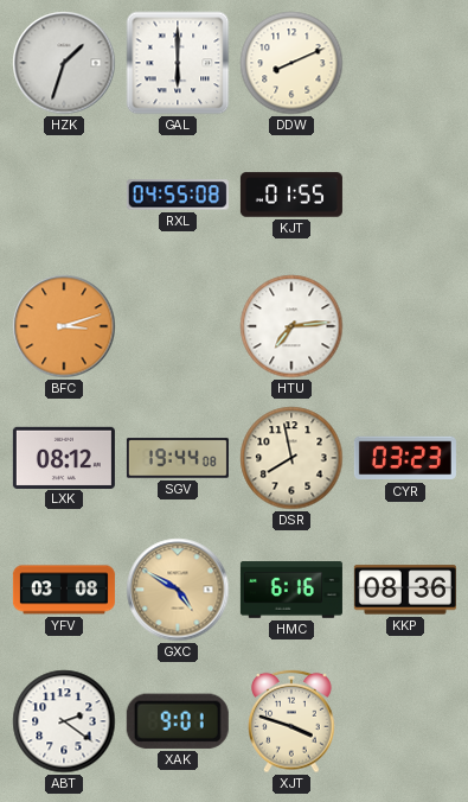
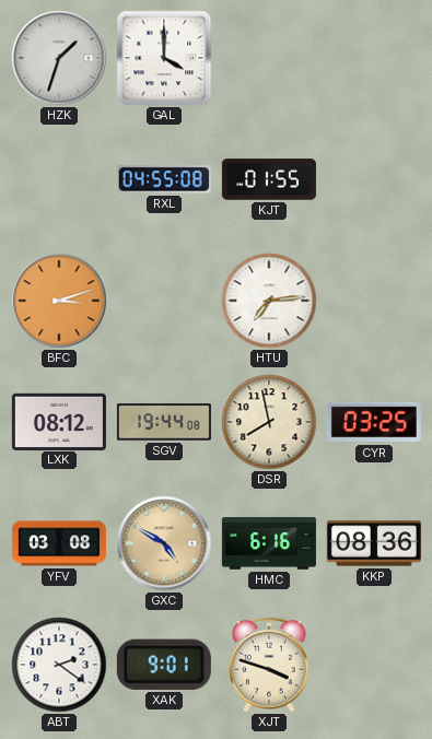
GAL: 6:00 -> 4:00 (164, 58)
DDW: 8:11 -> none (291, 63)
CYR: 03:23 -> 03:25 (374, 422)
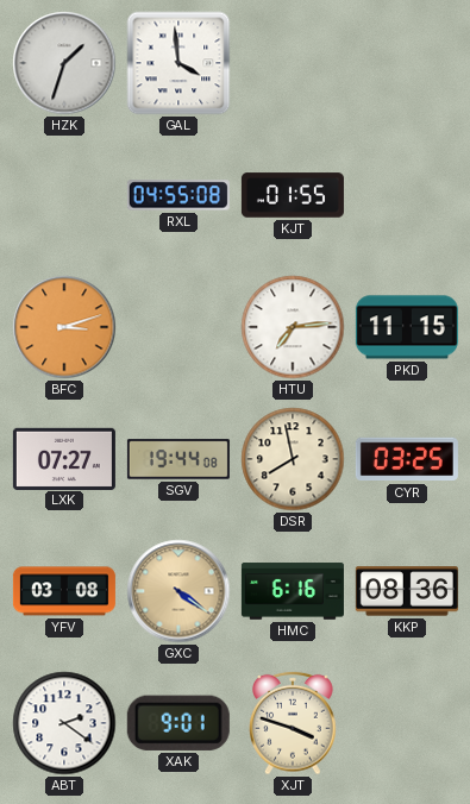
GAL: 4:00 -> 3:59 (178, 63)
PKD: none -> 11:15 (407, 327)
LXK: 08:12 -> 07:27 (64, 458)
GXC: 4:50 -> 4:21 (178, 591)
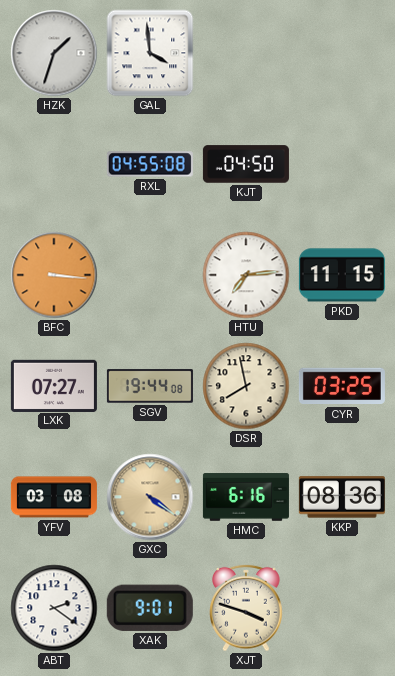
KJT: 01:55 -> 04:50 (246, 164)
BFC: 3:12 -> 3:16 (54, 275)
